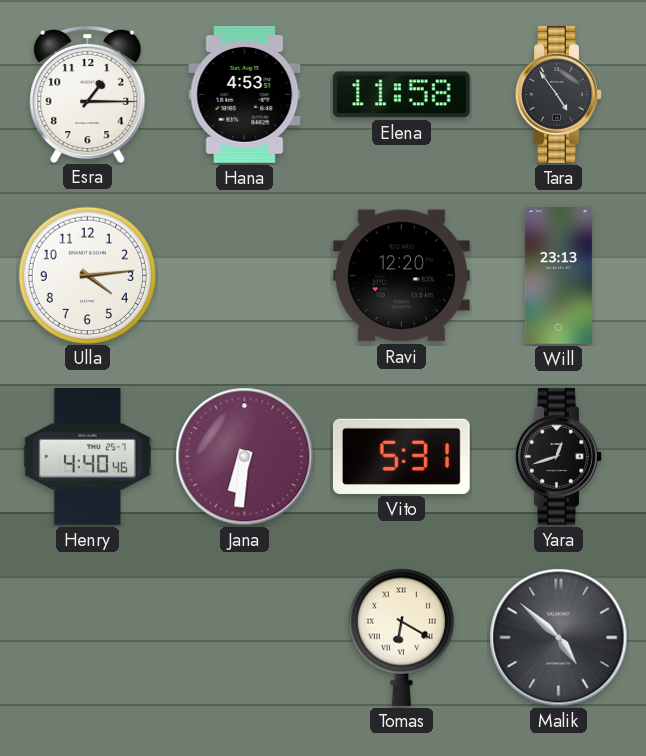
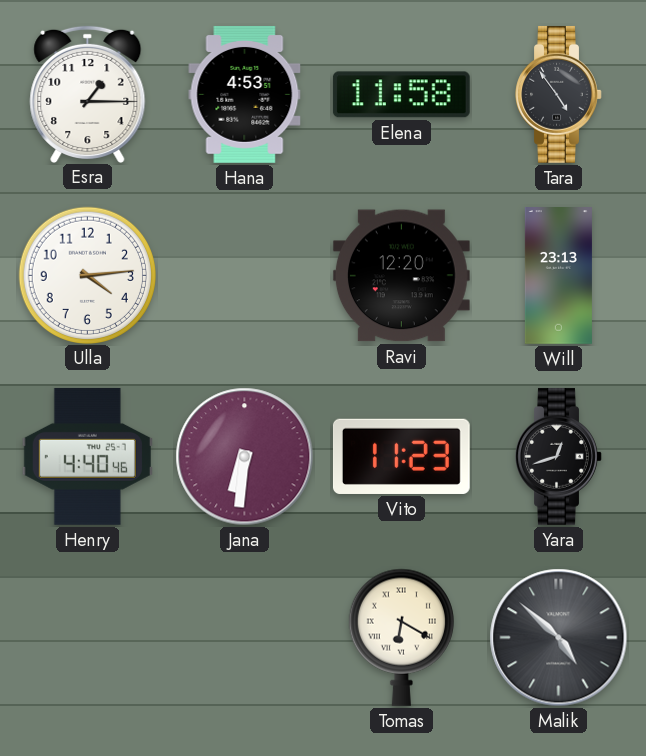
Vito: 5:31 -> 11:23 (401, 456)
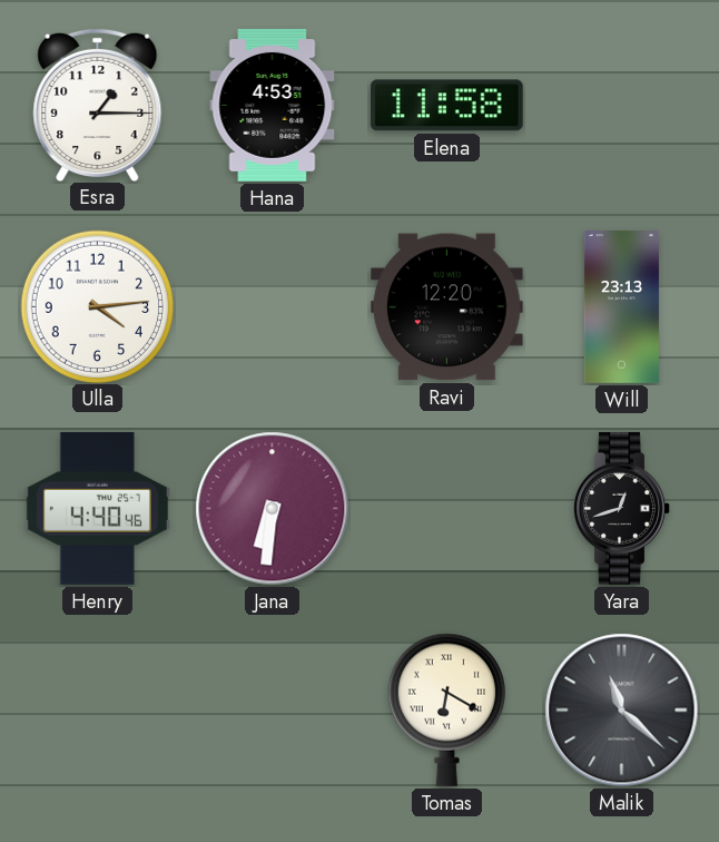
Tara: 4:54 -> none (559, 94)
Vito: 11:23 -> none (401, 456)
Malik: 4:52 -> 11:22 (622, 711)
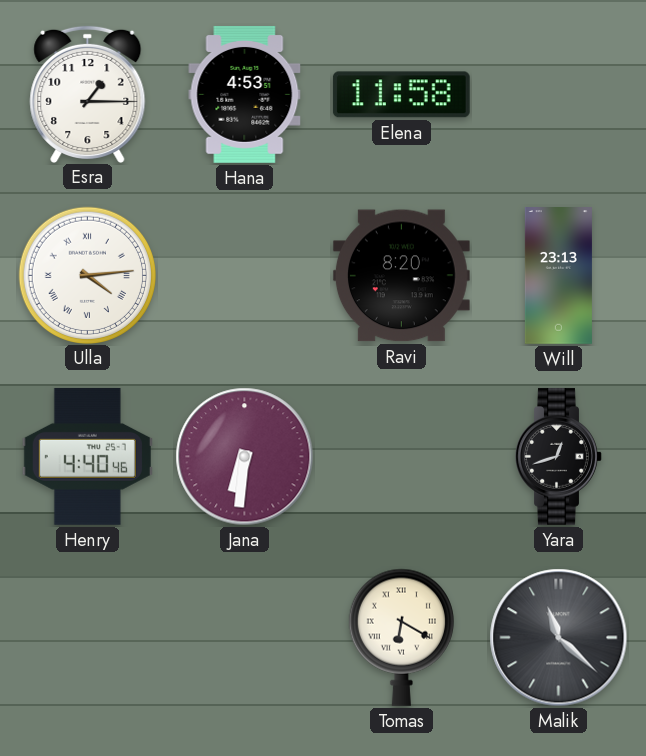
Ulla numerals: Arabic -> Roman (87, 275)
Ravi: 12:20 -> 8:20 (401, 276)
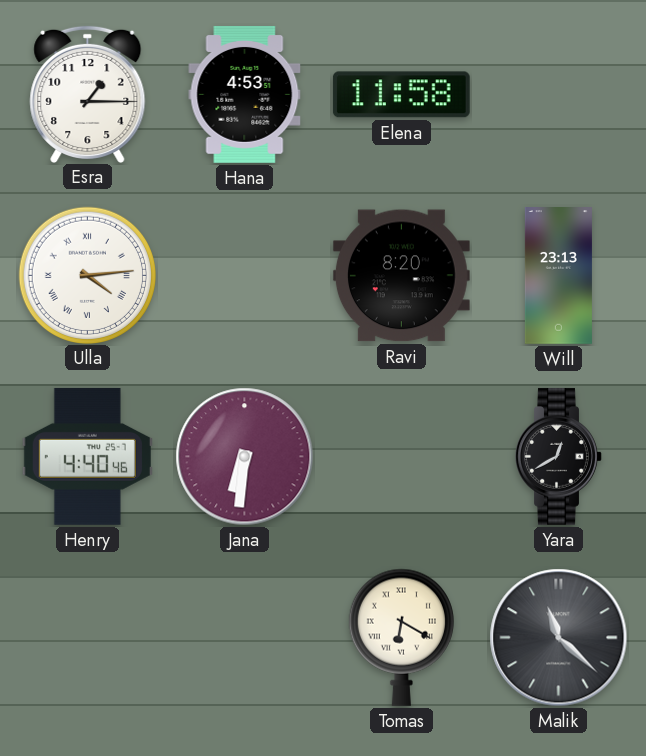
Yara: 12:42 -> 12:40 (559, 456)
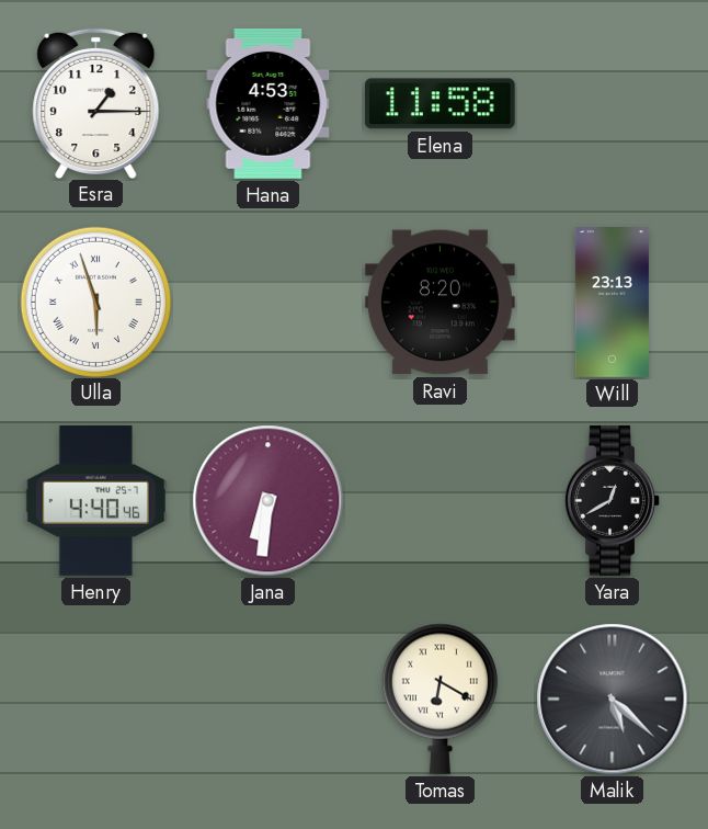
Ulla: 4:14 -> 5:57 (95, 302)
Malik: 11:22 -> 5:22 (613, 700)
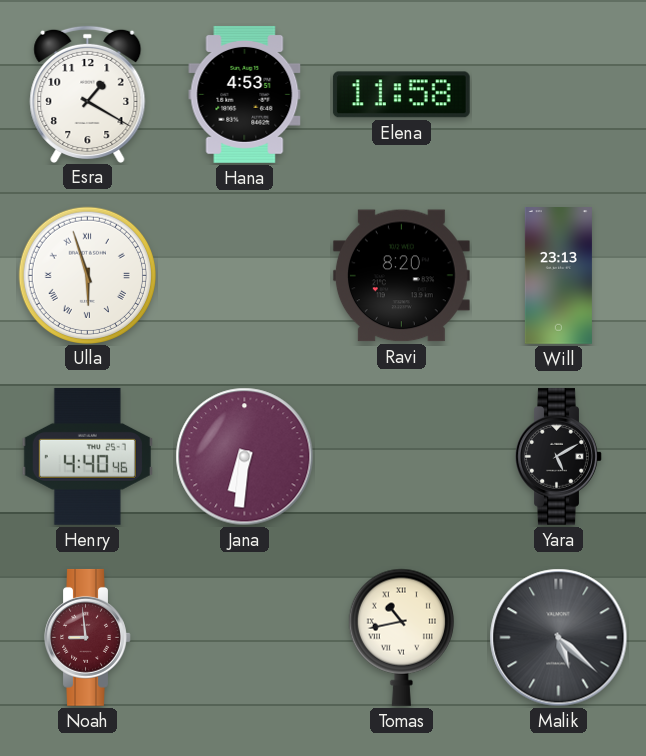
Esra: 1:15 -> 1:20 (88, 94)
Yara: 12:40 -> 5:10 (559, 456)
Noah: none -> 8:59 (88, 637)
Tomas: 6:20 -> 10:43 (401, 637)
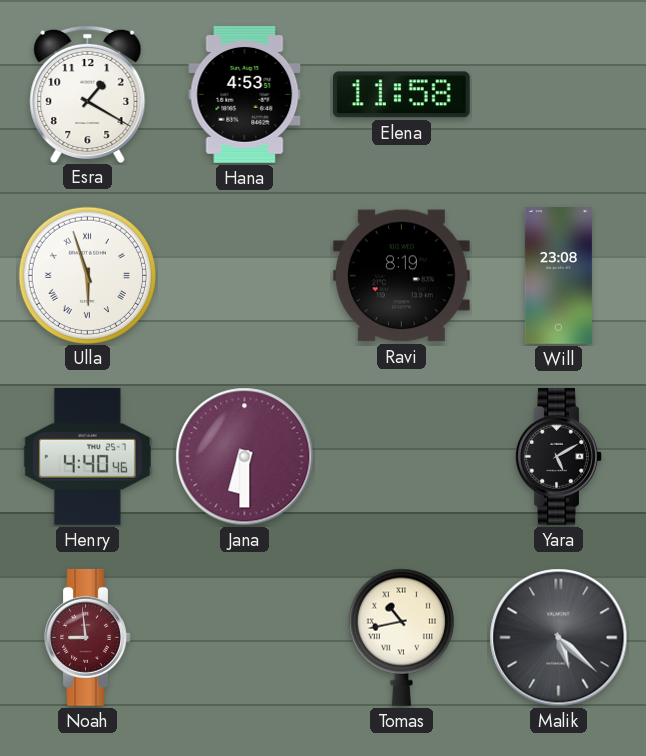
Ravi: 8:20 -> 8:19 (401, 276)
Will: 23:13 -> 23:08 (558, 276)
Jana: 6:31 -> 6:30 (245, 457)
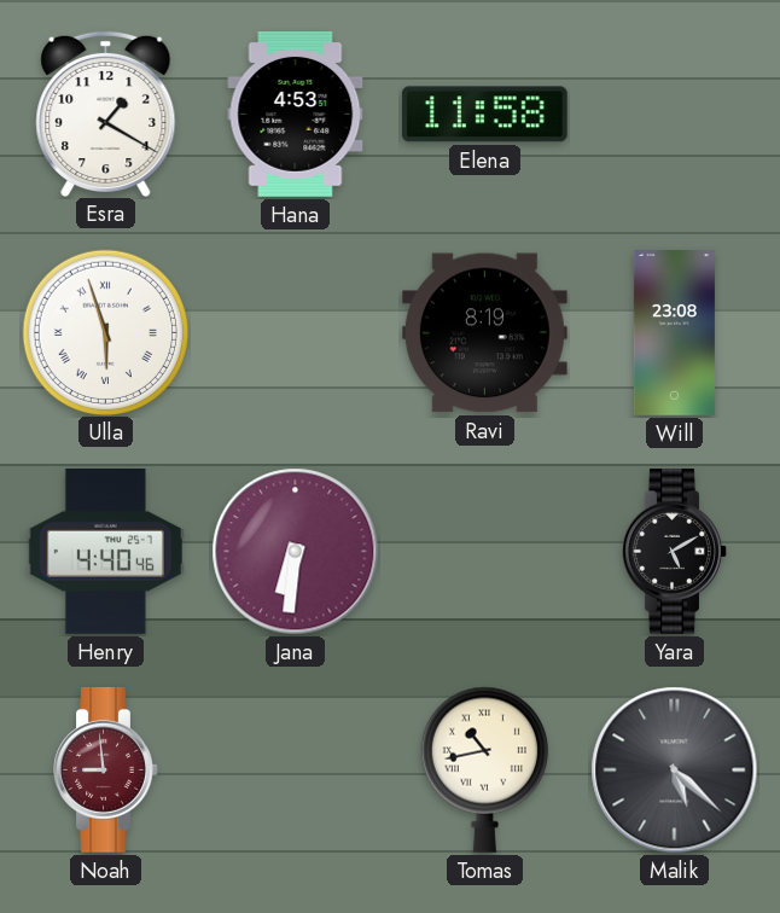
Jana: 6:30 -> 6:31 (296, 552)
